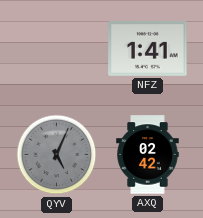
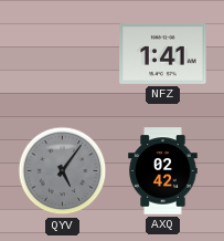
QYV: 5:04 -> 5:06 (63, 171)
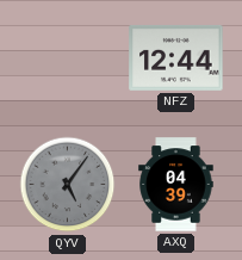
NFZ: 1:41 -> 12:44 (176, 57)
AXQ: 02:42 -> 04:39 (176, 185)
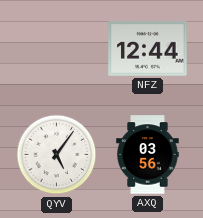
QYV dial: grey -> white (57, 155)
AXQ: 04:39 -> 03:56 (148, 155)
